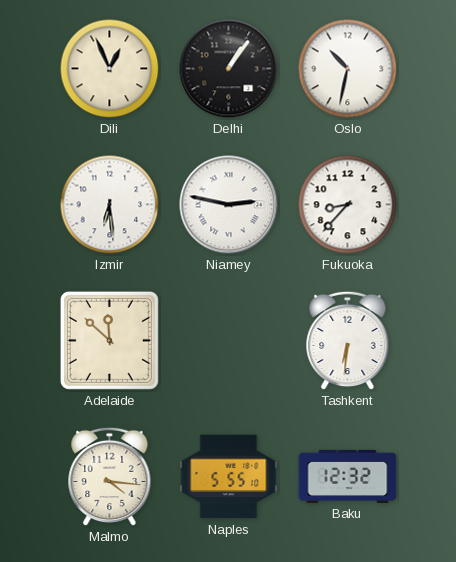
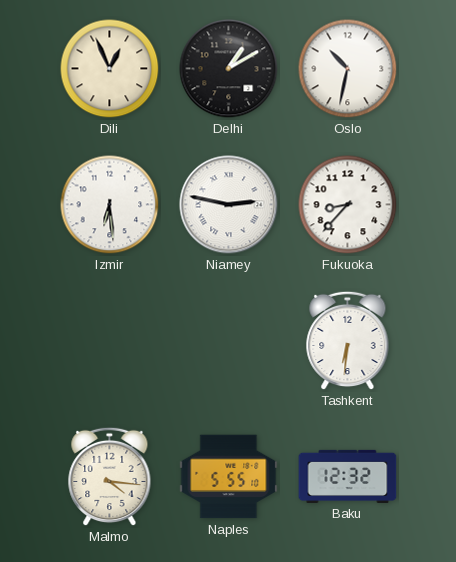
Delhi: 1:06 -> 1:10 (229, 69)
Adelaide: 11:52 -> none (109, 340)
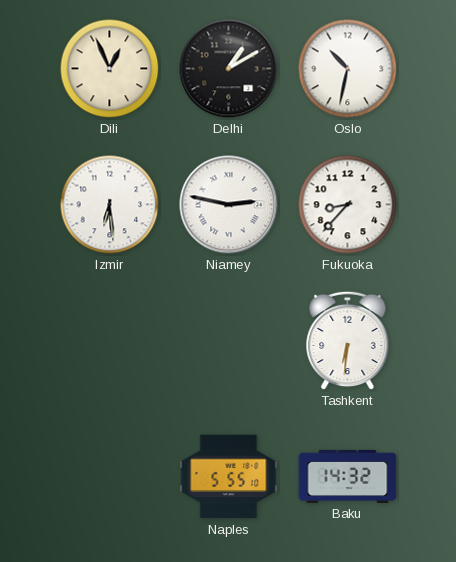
Malmo: 4:16 -> none (110, 477)
Baku: 12:32 -> 14:32 (348, 476)
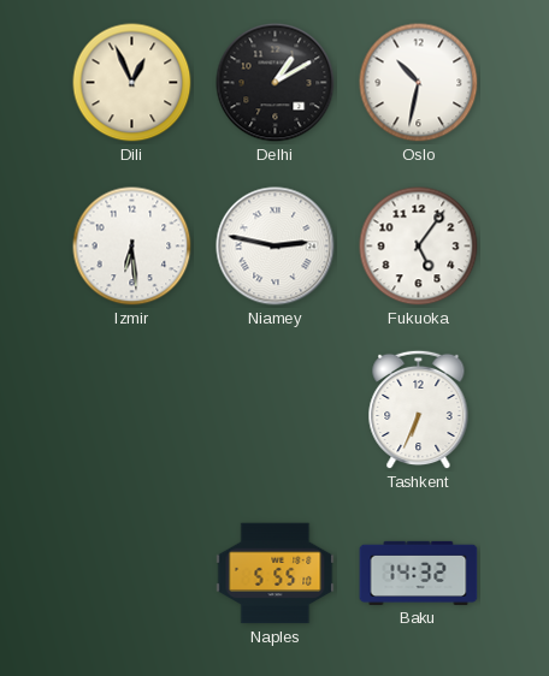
Fukuoka: 8:37 -> 5:06 (419, 247)
Tashkent: 6:31 -> 6:34 (419, 410)
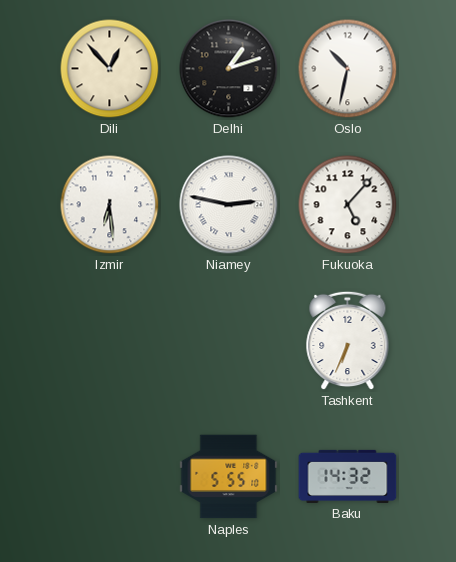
Dili: 12:56 -> 12:53 (110, 69)
Delhi: 1:10 -> 1:12 (229, 69)
Fukuoka: 5:06 -> 5:07 (348, 205)
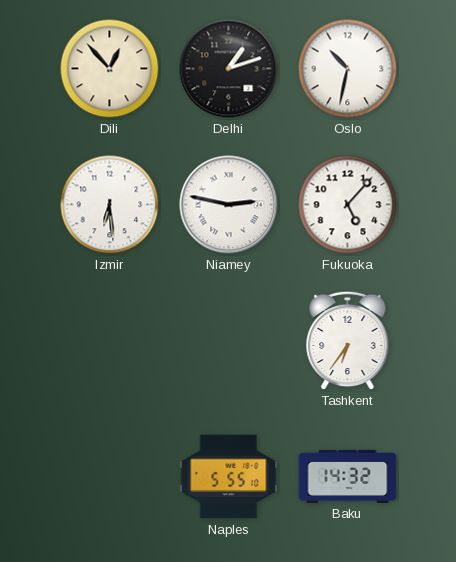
Tashkent: 6:34 -> 6:36 (348, 341)
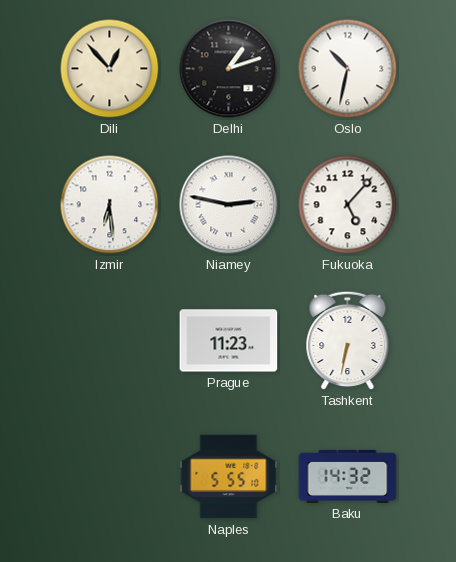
Prague: none -> 11:23 (229, 341)
Tashkent: 6:36 -> 6:32 (348, 341)
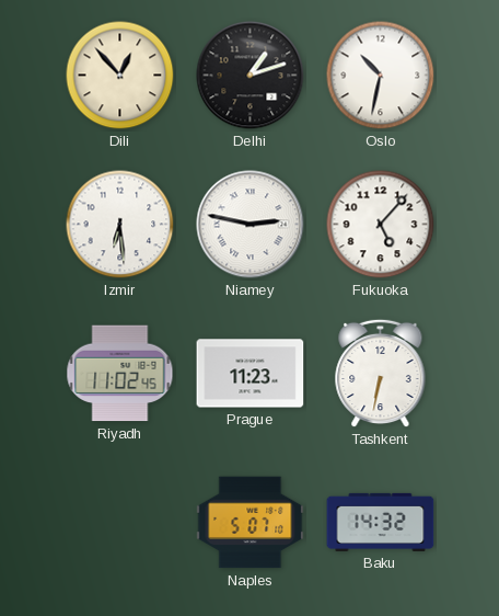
Riyadh: none -> 11:02 (120, 374)
Naples: 5:55 -> 5:07 (251, 523)
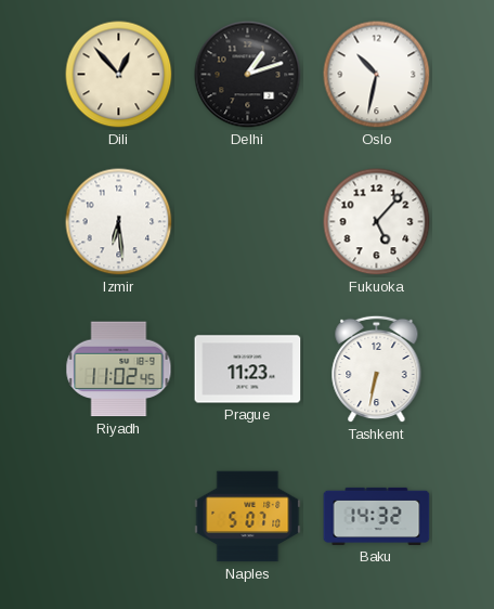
Niamey: 2:47 -> none (251, 225)
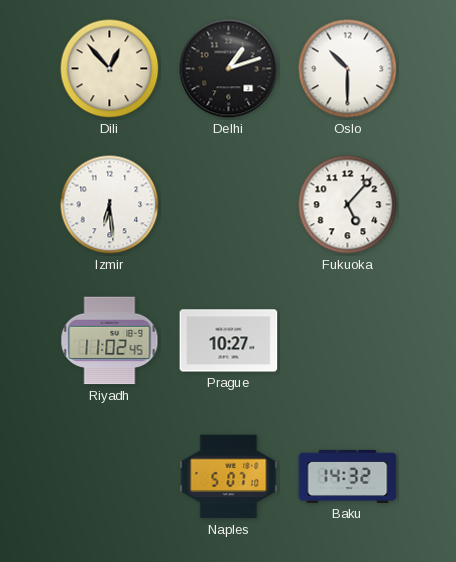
Oslo: 10:32 -> 10:30 (348, 69)
Prague: 11:23 -> 10:27 (229, 341)
Tashkent: 6:32 -> none (377, 370)
